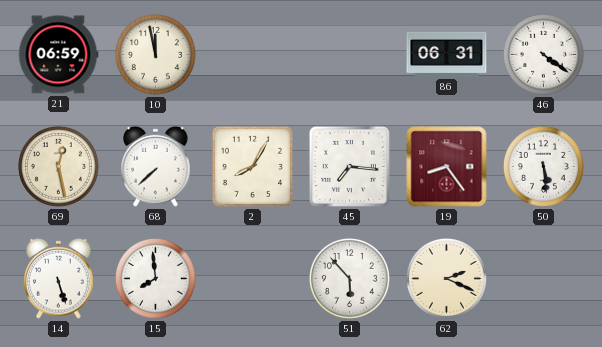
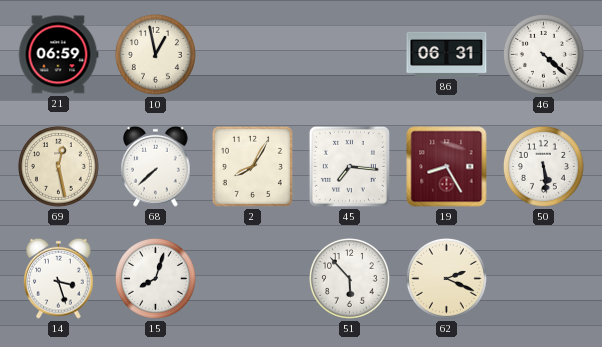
10: 11:58 -> 12:58 (155, 54)
46: 4:21 -> 4:22 (543, 54)
19: 8:24 -> 8:25 (447, 167)
14: 5:27 -> 3:27 (59, 278)
15: 7:59 -> 8:03 (155, 278)
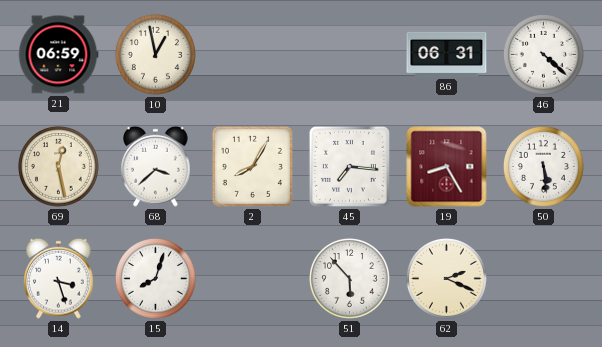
68: 7:38 -> 3:38 (156, 166)
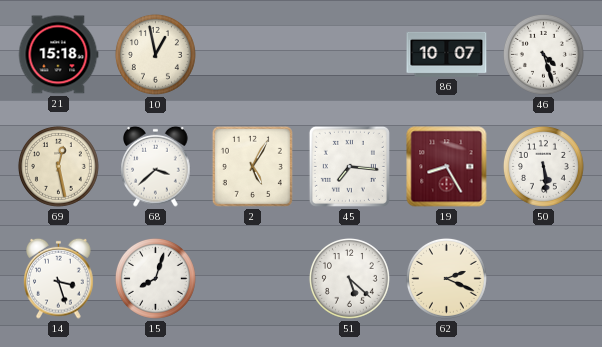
21: 06:59 -> 15:18 (58, 55)
86: 06:31 -> 10:07 (447, 54)
46: 4:22 -> 4:27 (543, 54)
2: 8:05 -> 5:05 (252, 166)
51: 5:53 -> 5:22 (349, 278)
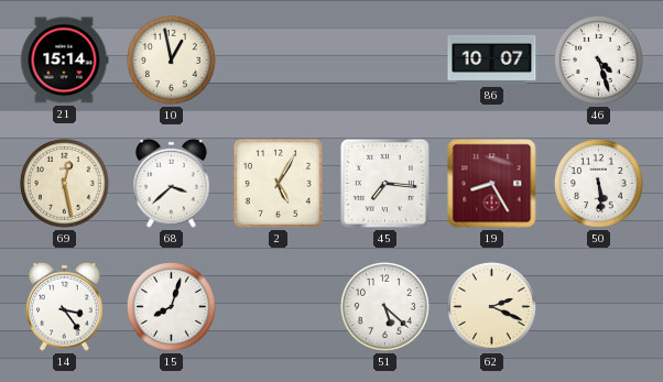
21: 15:18 -> 15:14 (64, 61)
14: 3:27 -> 3:24 (65, 306)
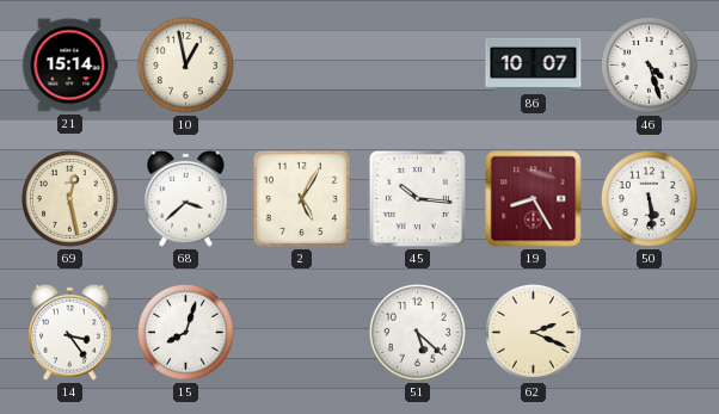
45: 7:16 -> 10:16 (417, 198)
